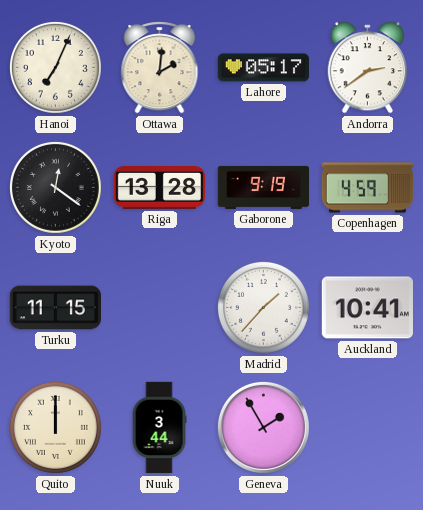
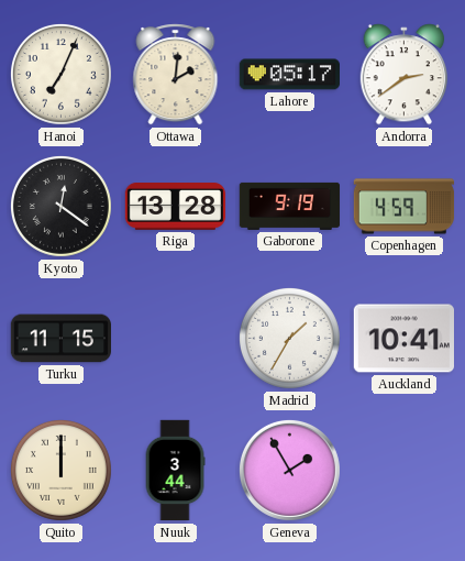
Madrid: 1:37 -> 1:35 (289, 338)
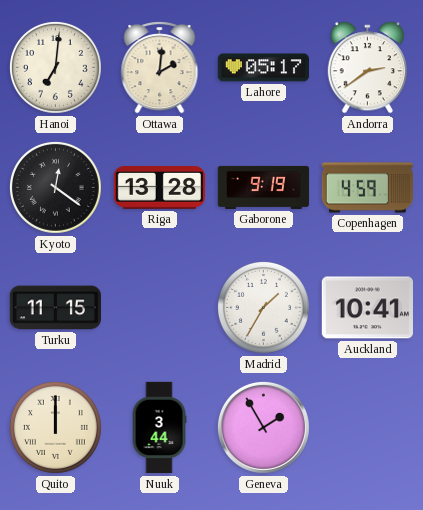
Hanoi: 7:04 -> 7:01 (55, 67)
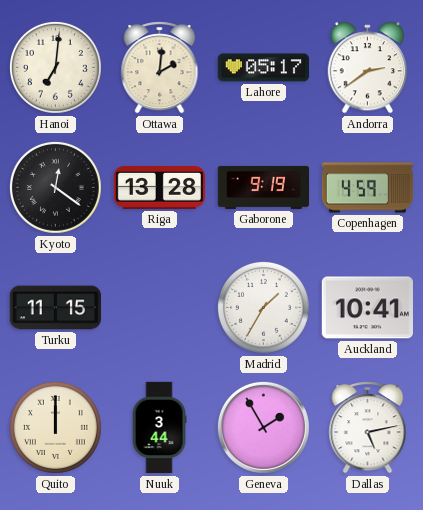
Dallas: none -> 5:13 (368, 428)
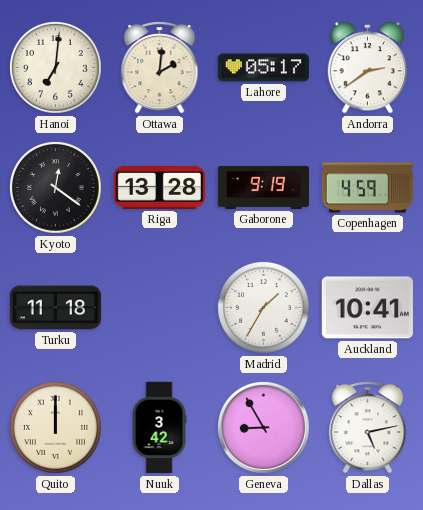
Turku: 11:15 -> 11:18 (55, 308)
Nuuk: 3:44 -> 3:42 (159, 428)
Geneva: 1:55 -> 8:55 (263, 427)
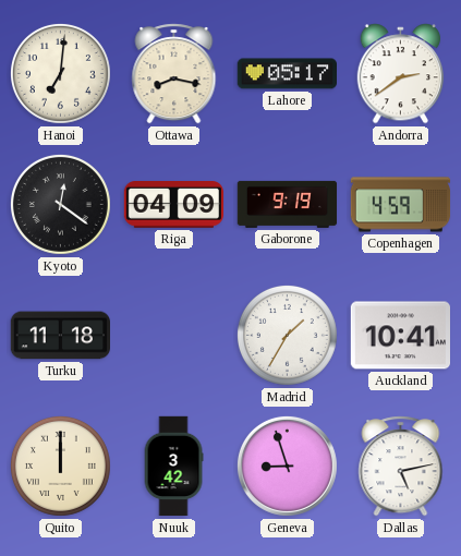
Ottawa: 2:01 -> 8:17 (174, 74)
Riga: 13:28 -> 04:09 (174, 205)
Geneva: 8:55 -> 8:57 (287, 466)
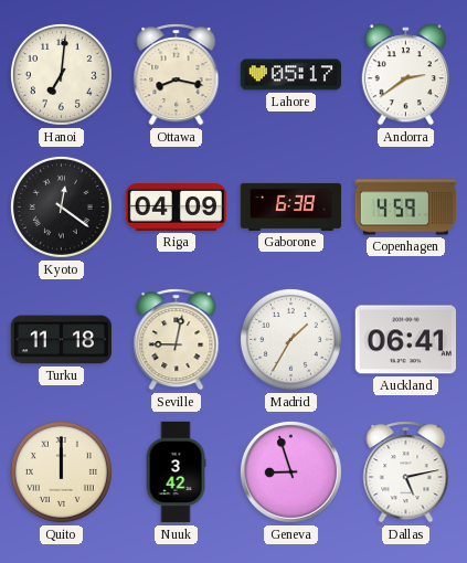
Gaborone: 9:19 -> 6:38 (291, 206)
Seville: none -> 9:02 (177, 340)
Auckland: 10:41 -> 06:41 (405, 340)
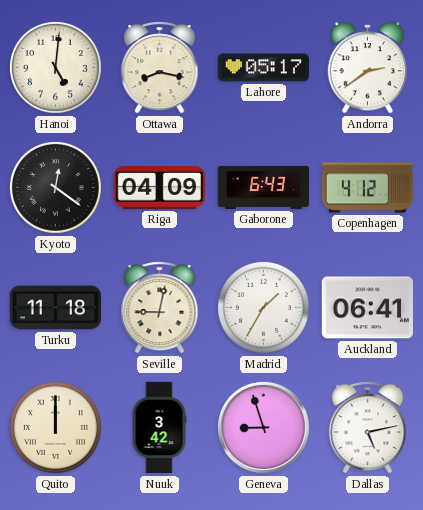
Hanoi: 7:01 -> 5:01 (55, 67)
Gaborone: 6:38 -> 6:43 (264, 187)
Copenhagen: 4:59 -> 4:12 (368, 188)
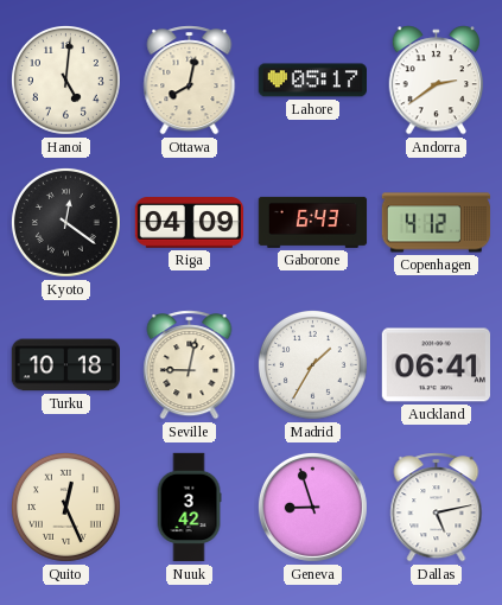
Ottawa: 8:17 -> 8:02 (190, 81)
Turku: 11:18 -> 10:18 (65, 365)
Quito: 12:00 -> 12:26 (65, 507)
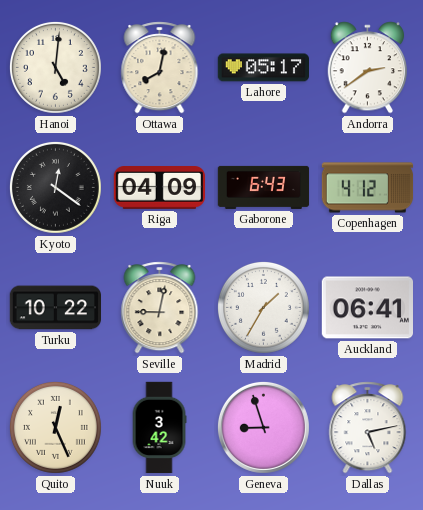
Turku: 10:18 -> 10:22 (55, 308)
